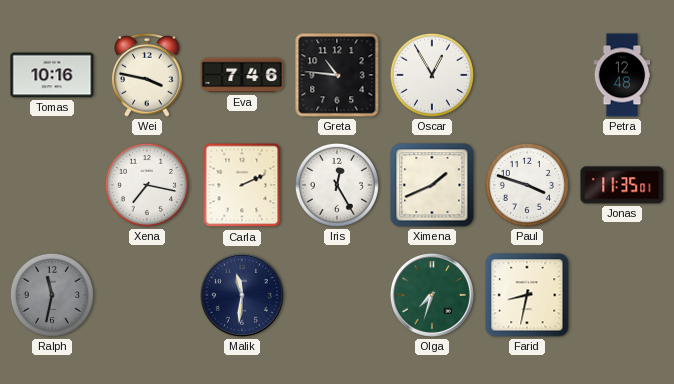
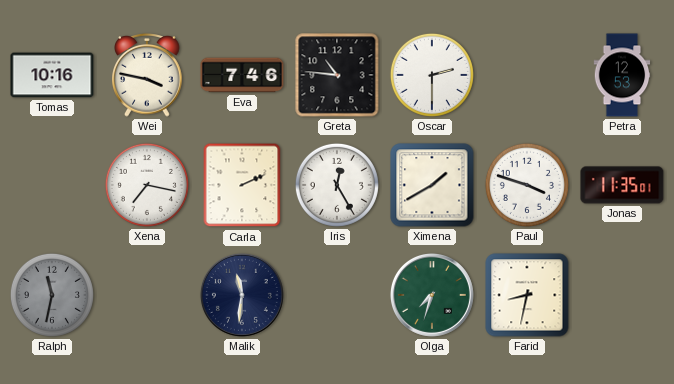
Oscar: 12:55 -> 2:30 (432, 75)
Petra: 12:48 -> 12:53 (622, 75)
Ximena: 1:41 -> 1:40 (432, 185)
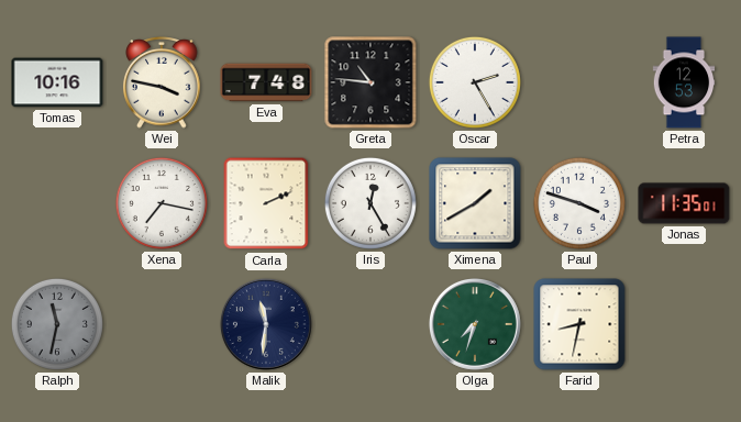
Eva: 7:46 -> 7:48 (266, 82)
Oscar: 2:30 -> 2:25 (475, 82)
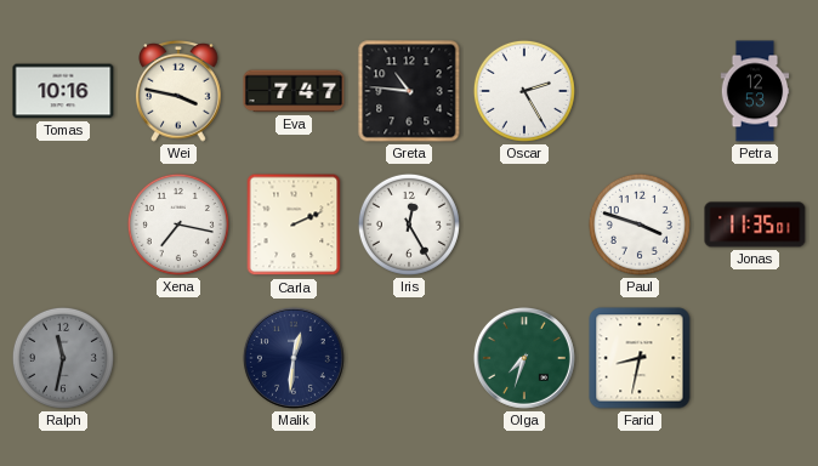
Eva: 7:48 -> 7:47 (294, 91)
Ximena: 1:40 -> none (475, 203)
Malik: 11:31 -> 12:31 (294, 358)
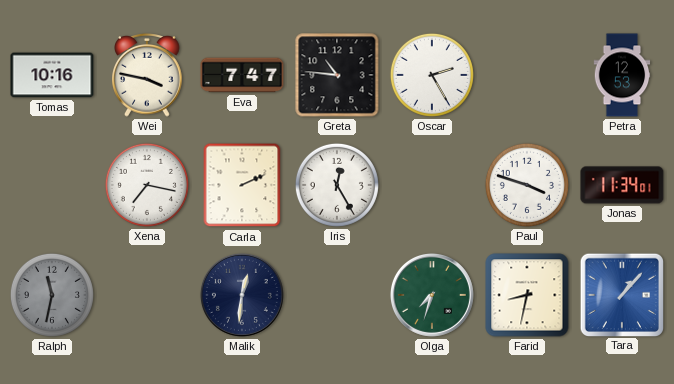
Jonas: 11:35 -> 11:34 (622, 185)
Tara: none -> 1:07 (621, 294)
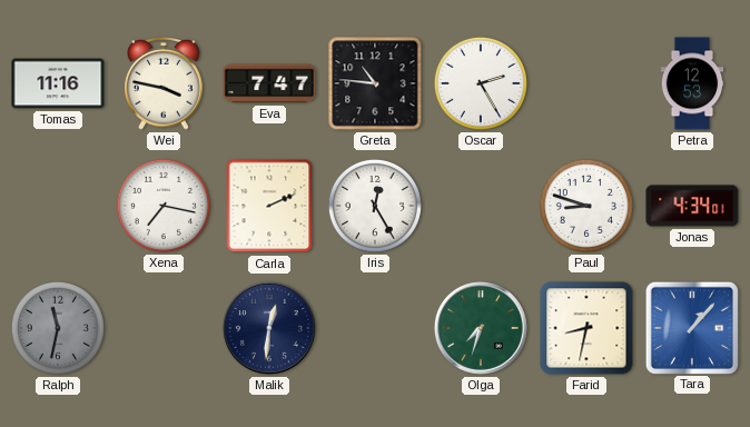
Tomas: 10:16 -> 11:16 (58, 83)
Paul: 3:48 -> 8:48 (586, 206)
Jonas: 11:34 -> 4:34 (692, 206)
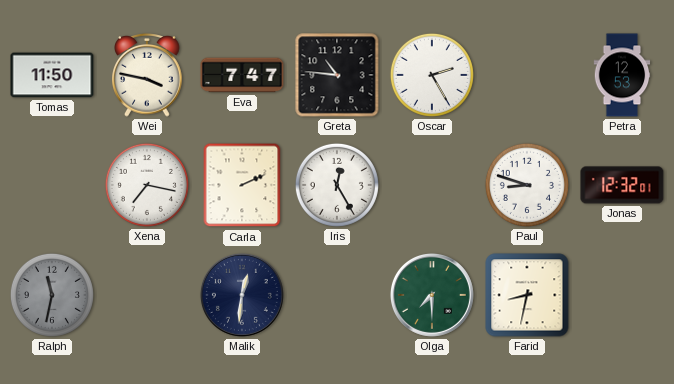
Tomas: 11:16 -> 11:50 (52, 75)
Jonas: 4:34 -> 12:32 (622, 185)
Olga: 7:33 -> 7:30 (432, 295)
Tara: 1:07 -> none (691, 327)
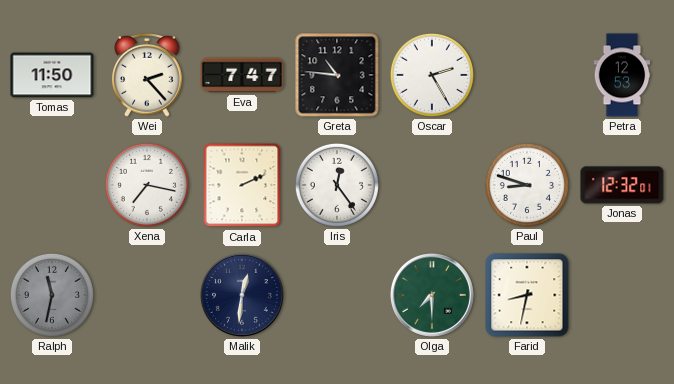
Wei: 3:47 -> 2:23 (147, 76)
Iris: 12:25 -> 12:24 (337, 185)
